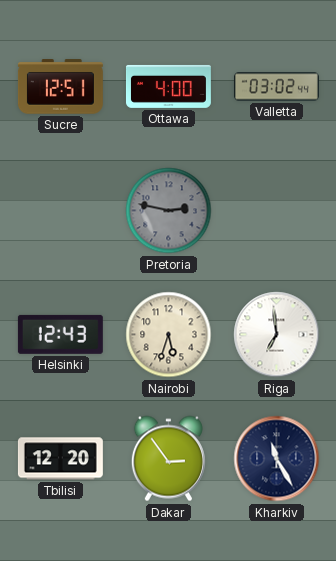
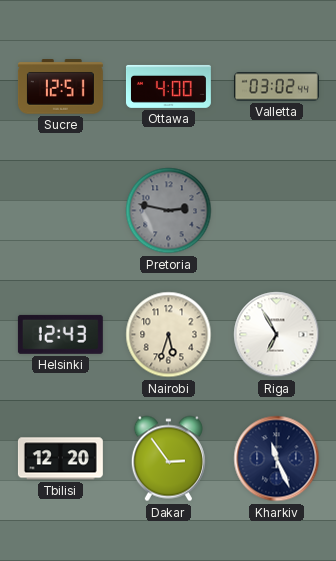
Riga: 6:59 -> 6:55 (277, 335)
Kharkiv: 11:25 -> 11:26 (277, 459)
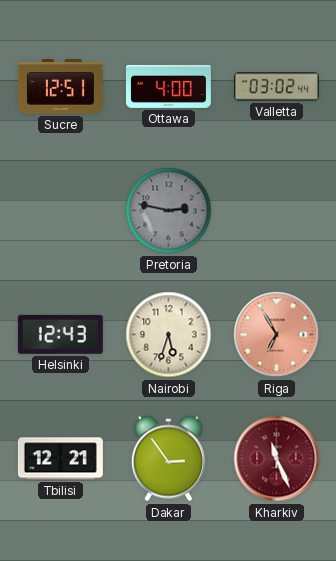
Riga dial: white -> salmon (277, 335)
Tbilisi: 12:20 -> 12:21 (60, 459)
Kharkiv dial: navy -> burgundy (277, 459)
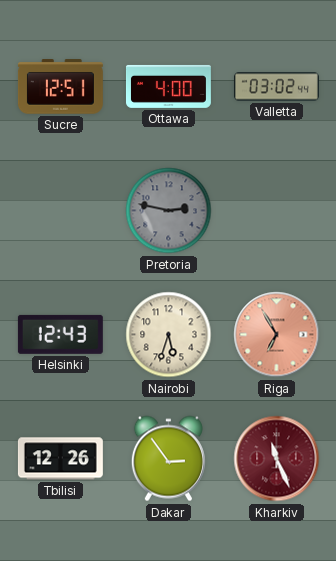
Tbilisi: 12:21 -> 12:26 (60, 459)
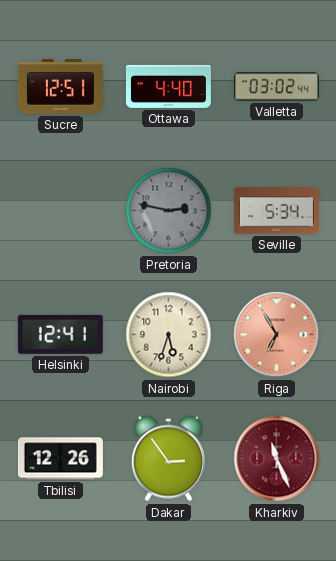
Ottawa: 4:00 -> 4:40 (168, 86)
Seville: none -> 5:34 (276, 211)
Helsinki: 12:43 -> 12:41 (60, 334)
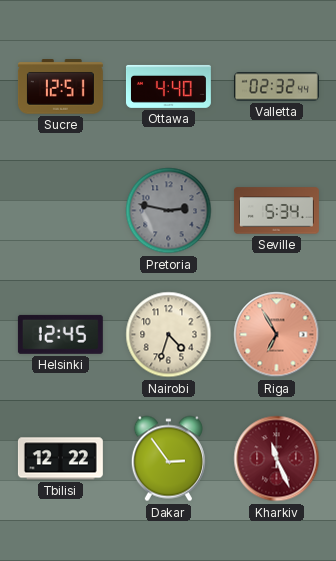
Valletta: 03:02 -> 02:32 (276, 87)
Helsinki: 12:41 -> 12:45 (60, 334)
Nairobi: 5:33 -> 4:33 (169, 335)
Tbilisi: 12:26 -> 12:22 (60, 459)
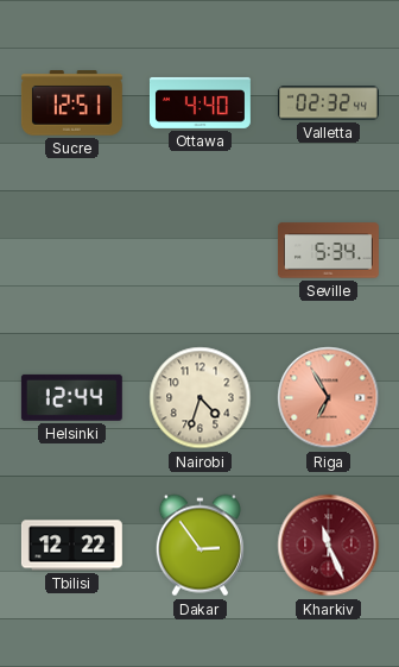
Pretoria: 2:47 -> none (169, 211)
Helsinki: 12:45 -> 12:44 (71, 397)
